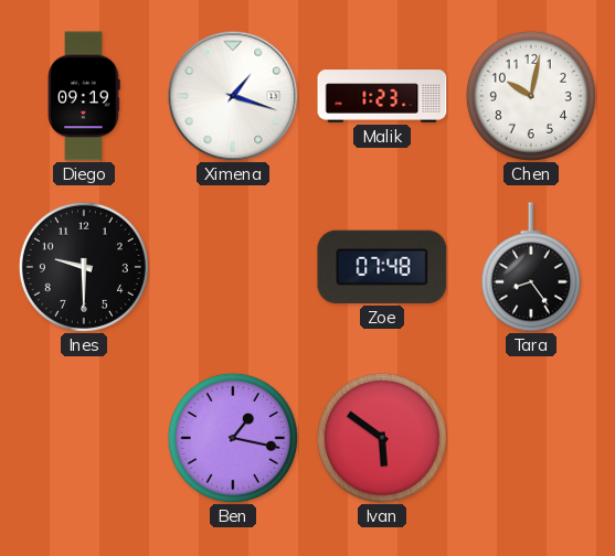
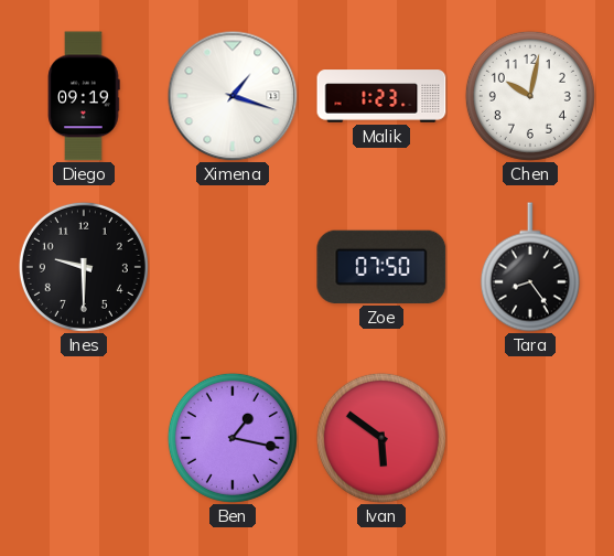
Zoe: 07:48 -> 07:50 (381, 267)
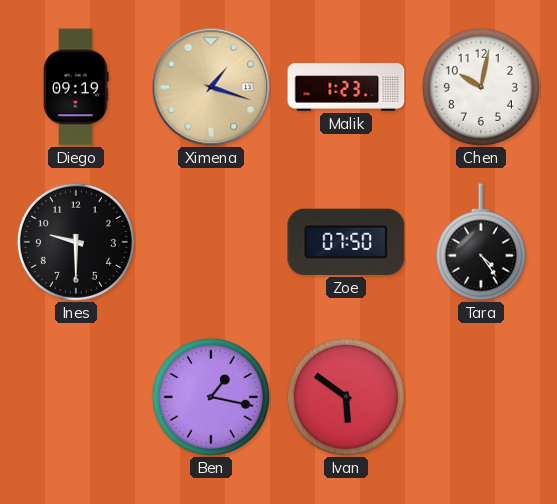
Ximena dial: white -> champagne (211, 87)
Tara: 8:24 -> 4:24 (481, 242)
